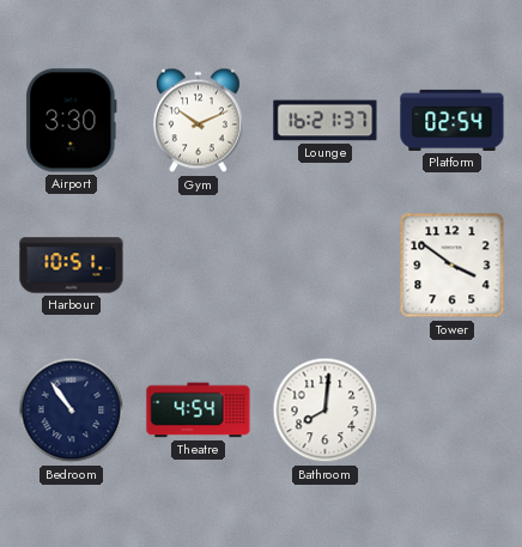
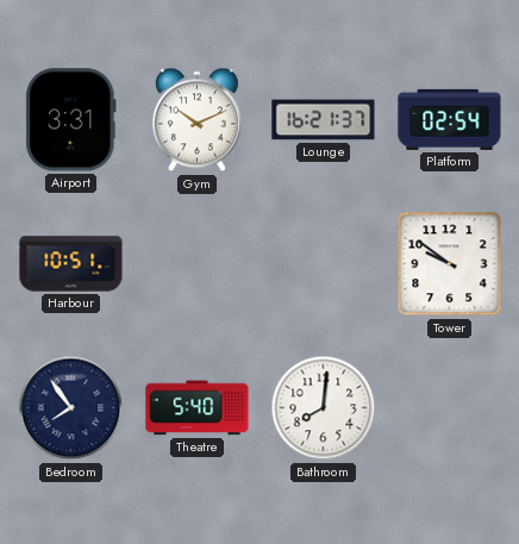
Airport: 3:30 -> 3:31 (71, 120)
Tower: 3:51 -> 9:51 (450, 264)
Bedroom: 10:54 -> 7:54 (71, 408)
Theatre: 4:54 -> 5:40 (198, 408)
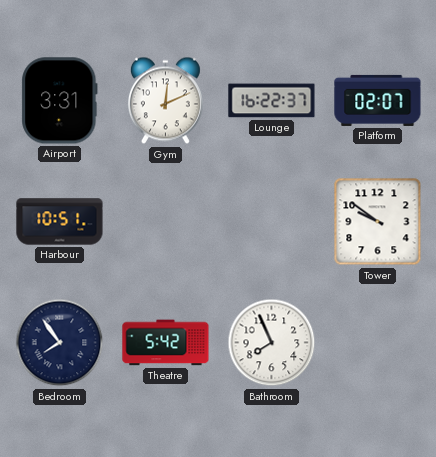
Gym: 10:11 -> 12:11 (165, 101)
Lounge: 16:21 -> 16:22 (272, 101)
Platform: 02:54 -> 02:07 (378, 100)
Theatre: 5:40 -> 5:42 (166, 343)
Bathroom: 8:01 -> 7:56 (272, 343)
